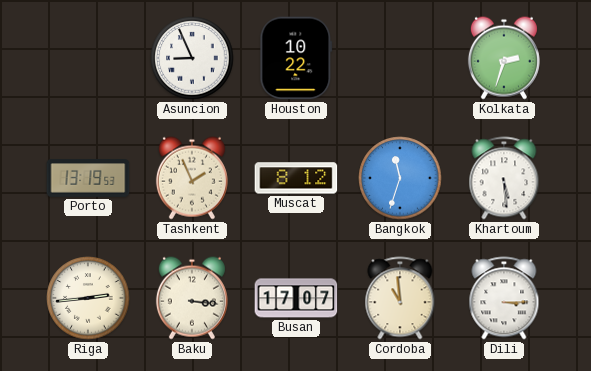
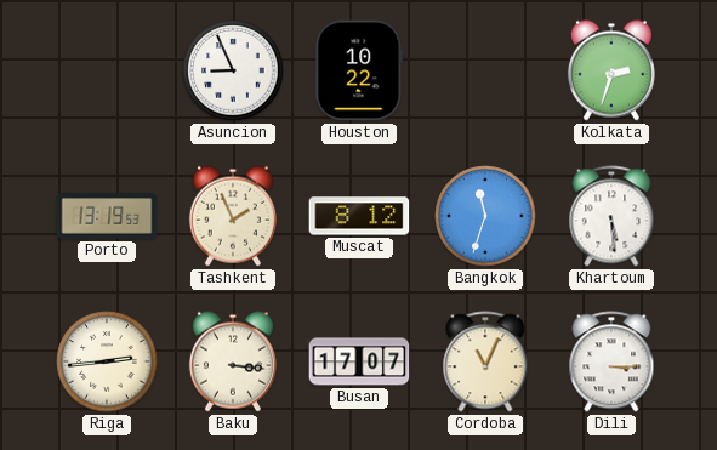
Cordoba: 10:59 -> 11:04 (485, 361)
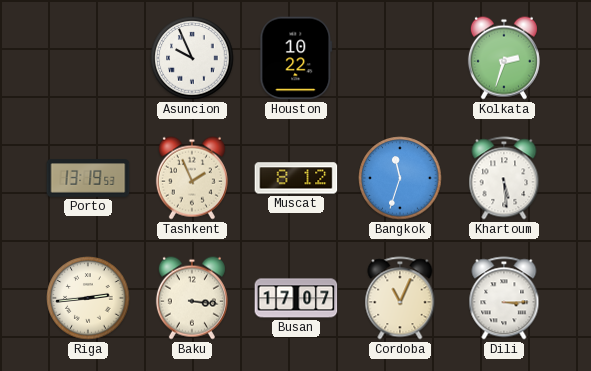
Asuncion: 8:56 -> 9:56 (192, 58)
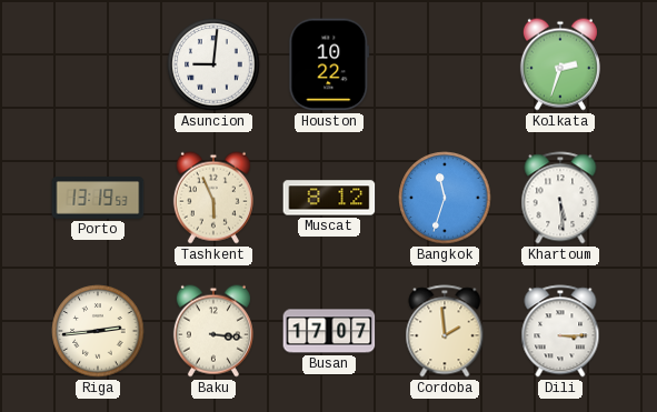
Asuncion: 9:56 -> 9:01 (213, 64)
Tashkent: 1:56 -> 5:56 (213, 198)
Cordoba: 11:04 -> 1:59 (445, 331)
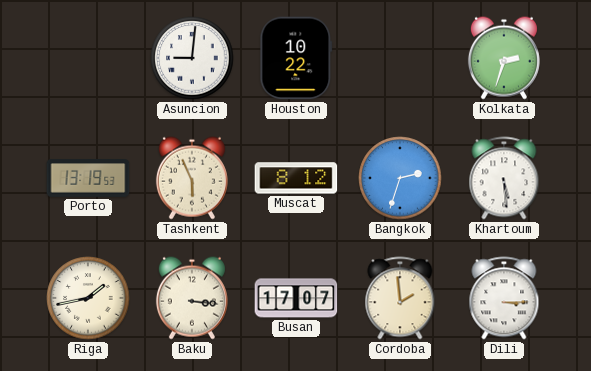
Bangkok: 11:33 -> 2:33 (400, 178)
Riga: 2:44 -> 1:43 (88, 298)
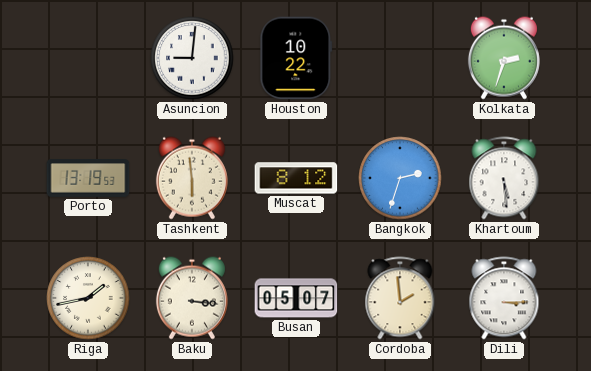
Tashkent: 5:56 -> 5:59 (192, 178)
Busan: 17:07 -> 05:07 (296, 298)
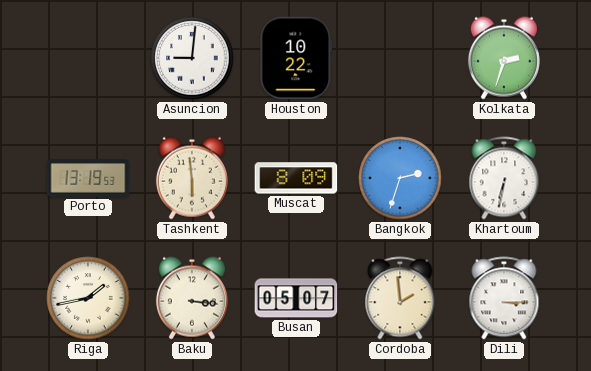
Muscat: 8:12 -> 8:09 (296, 178)
Khartoum: 5:29 -> 6:32 (504, 178)
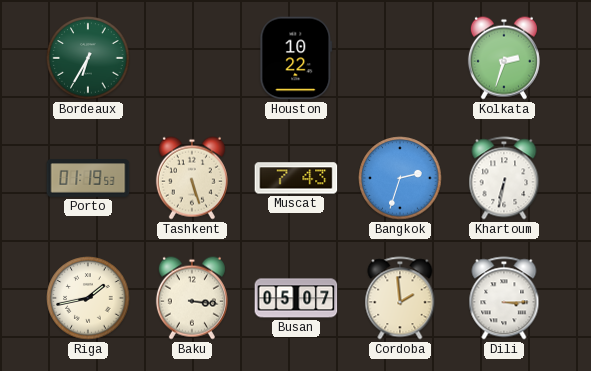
Bordeaux: none -> 6:35 (88, 58)
Asuncion: 9:01 -> none (192, 58)
Porto: 13:19 -> 01:19 (88, 178)
Tashkent: 5:59 -> 5:27 (192, 178)
Muscat: 8:09 -> 7:43 (296, 178)
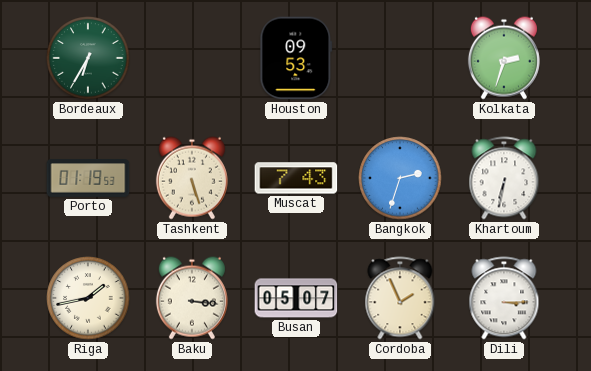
Houston: 10:22 -> 09:53 (296, 58)
Cordoba: 1:59 -> 1:56 (400, 298)
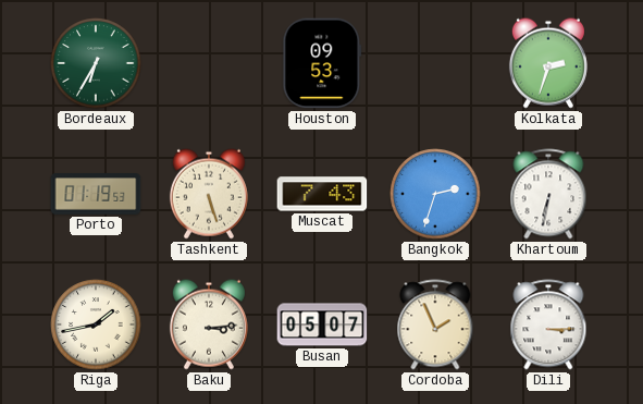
Baku: 3:16 -> 3:14 (209, 325)
